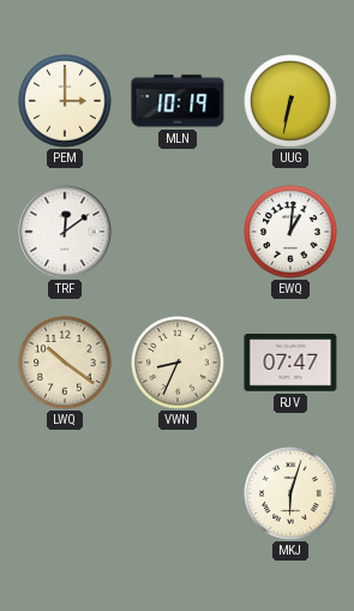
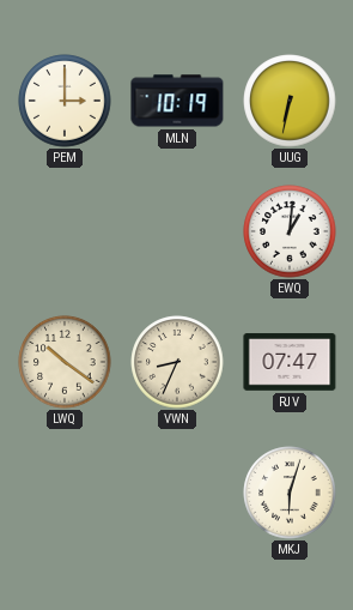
TRF: 12:09 -> none (65, 232)
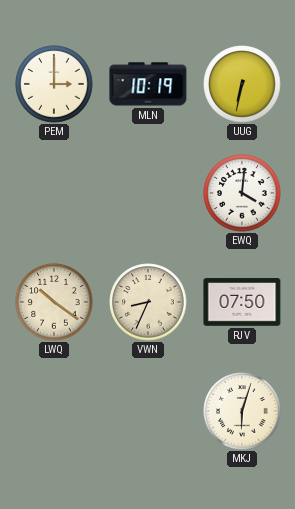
EWQ: 1:01 -> 4:01 (242, 193)
RJV: 07:47 -> 07:50 (242, 302)
